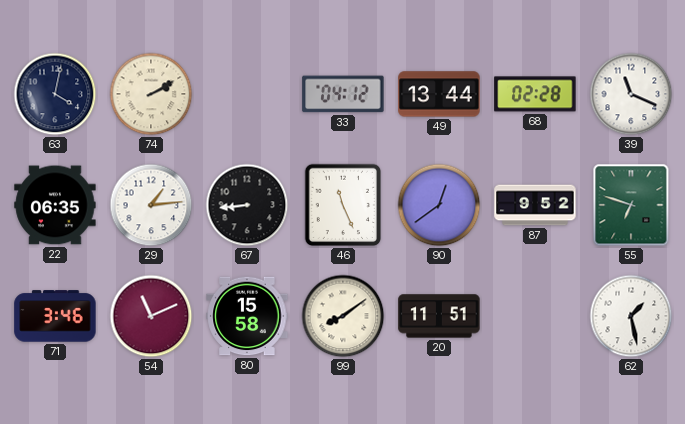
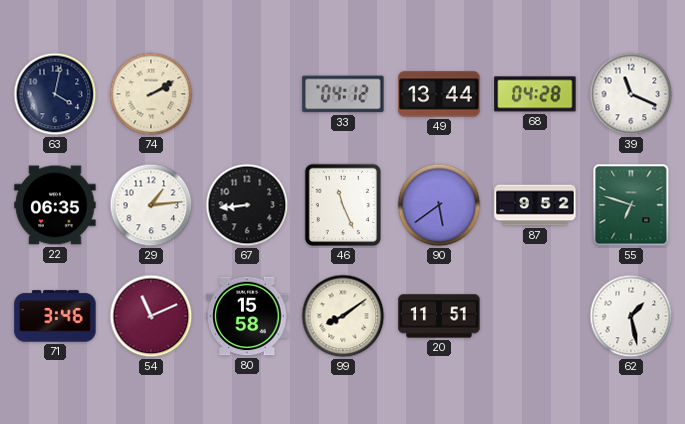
68: 02:28 -> 04:28 (535, 94)
90: 12:39 -> 5:39 (439, 205)
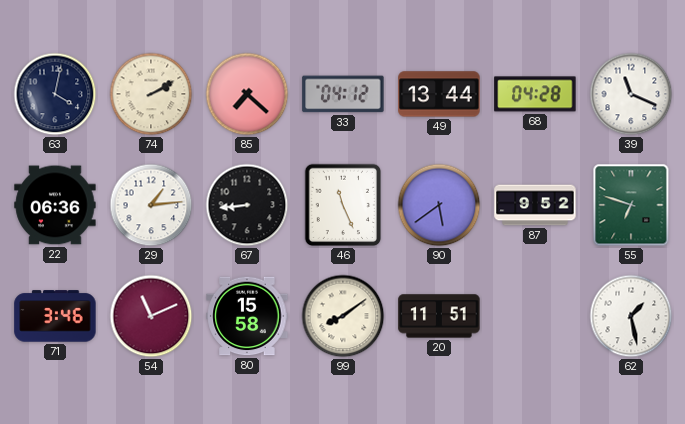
85: none -> 7:22 (247, 94)
22: 06:35 -> 06:36 (55, 205)
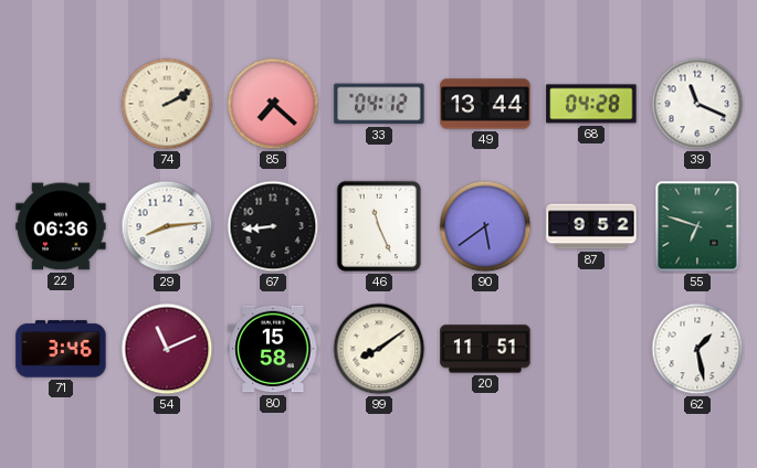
63: 4:02 -> none (55, 94)
29: 1:14 -> 8:14 (167, 226)
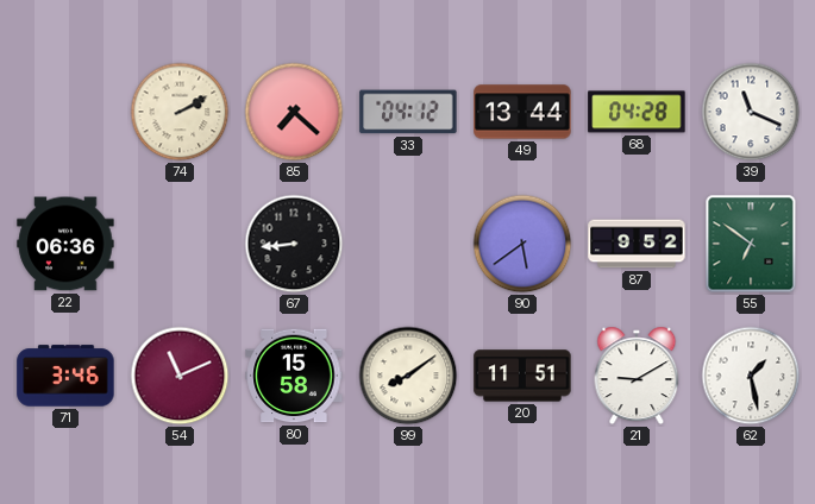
29: 8:14 -> none (167, 226)
46: 11:26 -> none (379, 226)
55: 6:48 -> 6:51 (751, 244)
21: none -> 9:10 (637, 376)
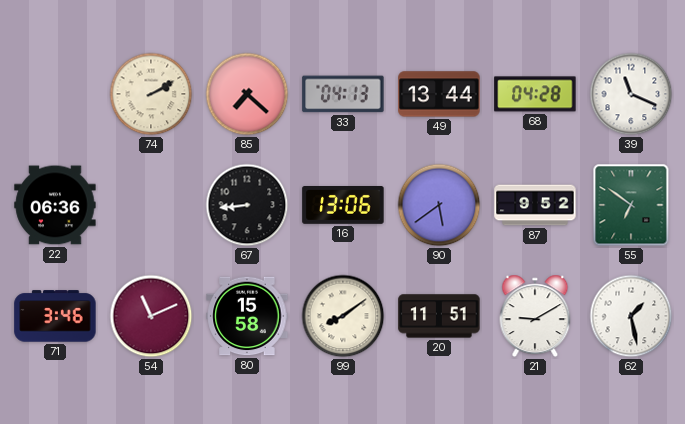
33: 04:12 -> 04:13 (343, 94)
16: none -> 13:06 (343, 206)
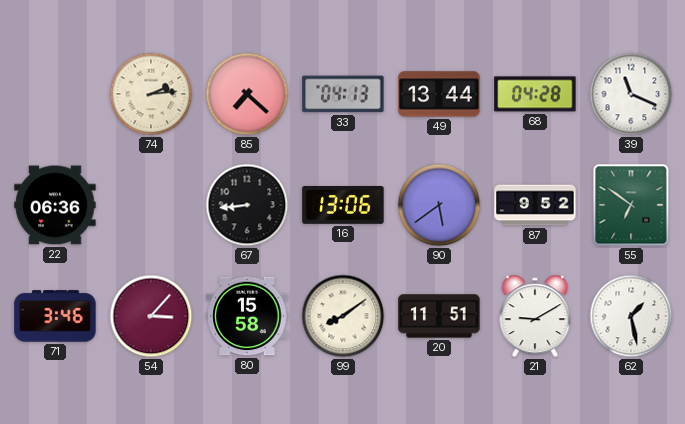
74: 2:10 -> 2:14 (151, 94)
54: 11:11 -> 3:07 (151, 316)
